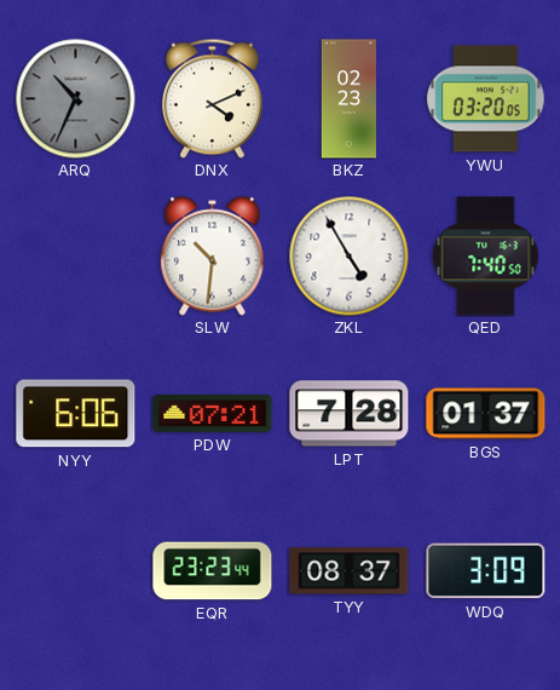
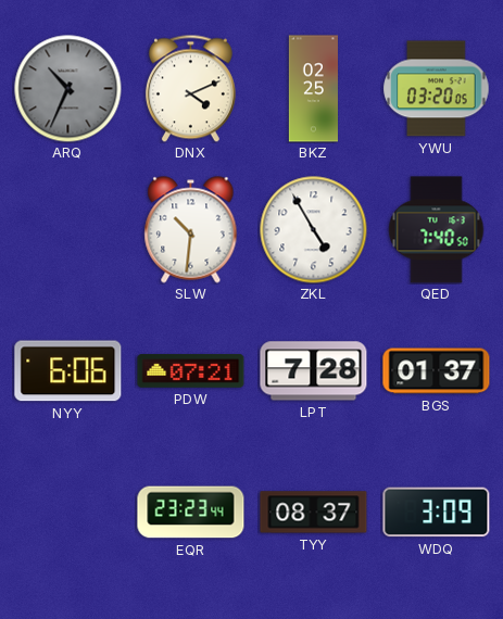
BKZ: 02:23 -> 02:25 (313, 89)
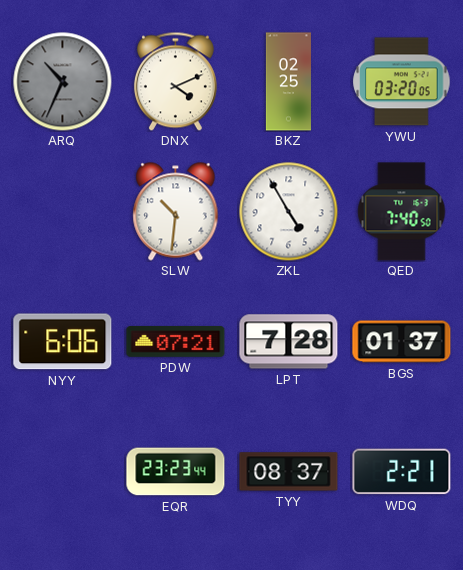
WDQ: 3:09 -> 2:21 (402, 472)
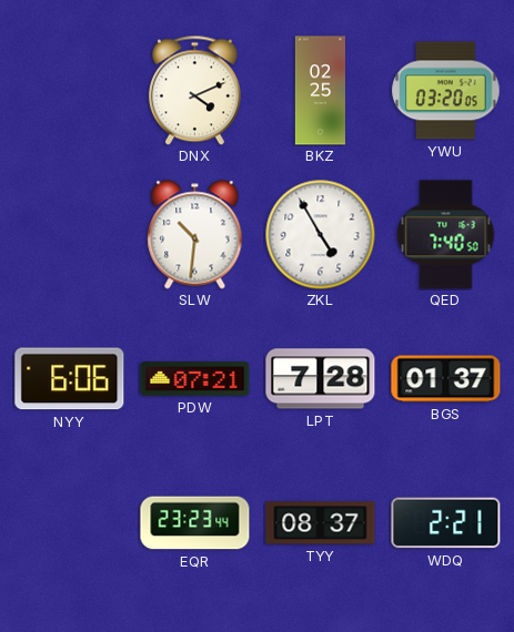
ARQ: 10:34 -> none (63, 82)
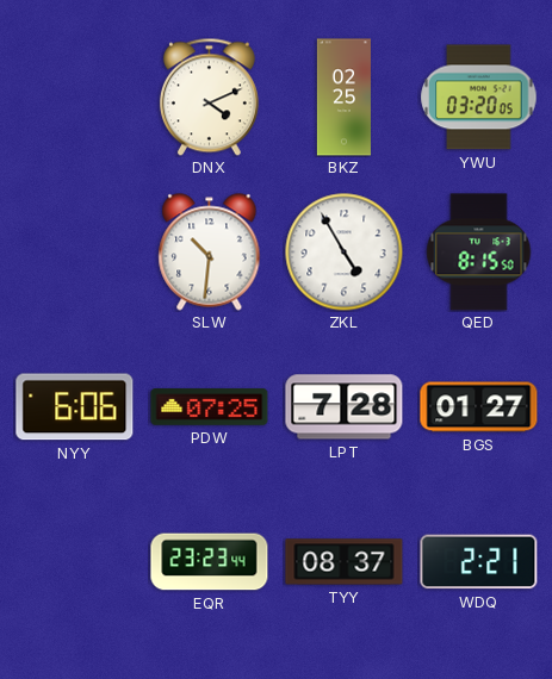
QED: 7:40 -> 8:15 (479, 253)
PDW: 07:21 -> 07:25 (210, 407)
BGS: 01:37 -> 01:27 (479, 407)
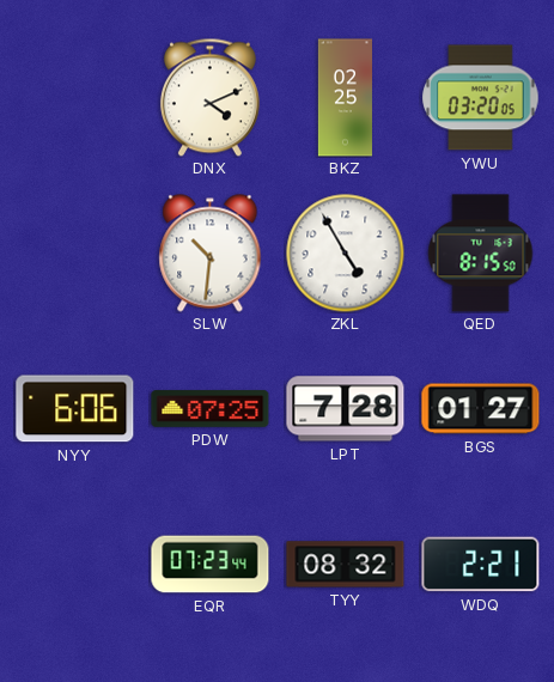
EQR: 23:23 -> 07:23 (211, 565)
TYY: 08:37 -> 08:32 (346, 565)
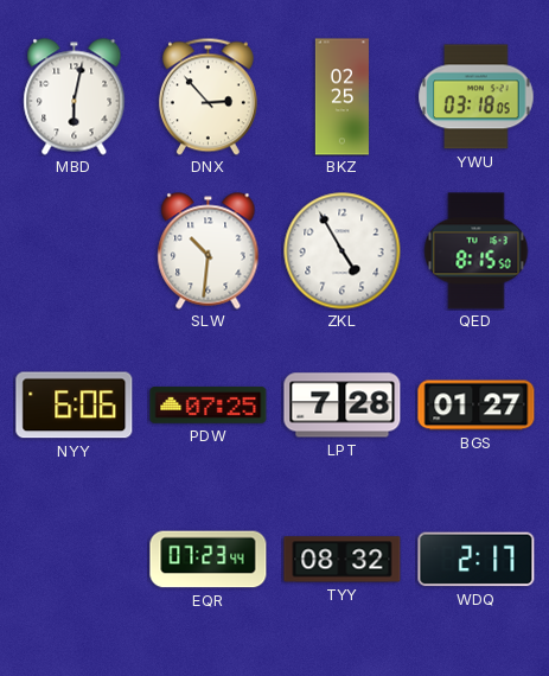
MBD: none -> 6:02 (75, 97)
DNX: 4:11 -> 2:53 (208, 96)
YWU: 03:20 -> 03:18 (477, 97)
WDQ: 2:21 -> 2:17 (477, 560)
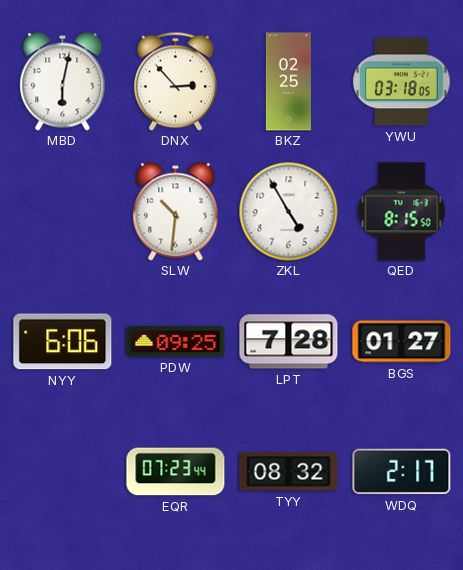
PDW: 07:25 -> 09:25 (176, 342)
